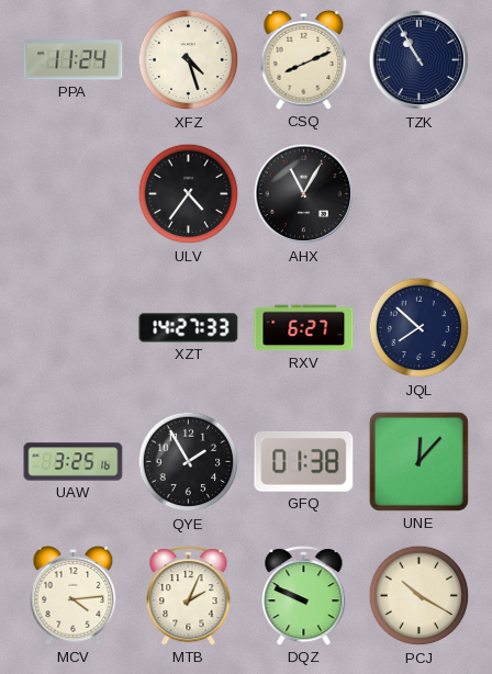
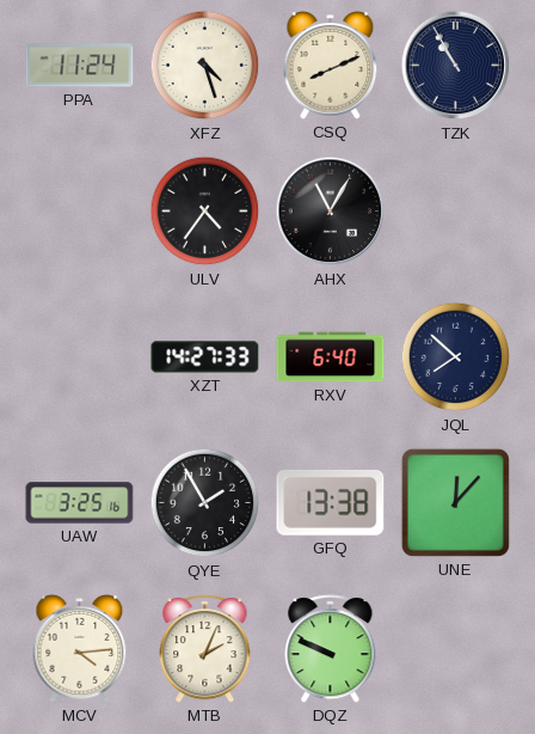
RXV: 6:27 -> 6:40 (331, 357)
GFQ: 01:38 -> 13:38 (331, 503)
PCJ: 10:20 -> none (420, 596)
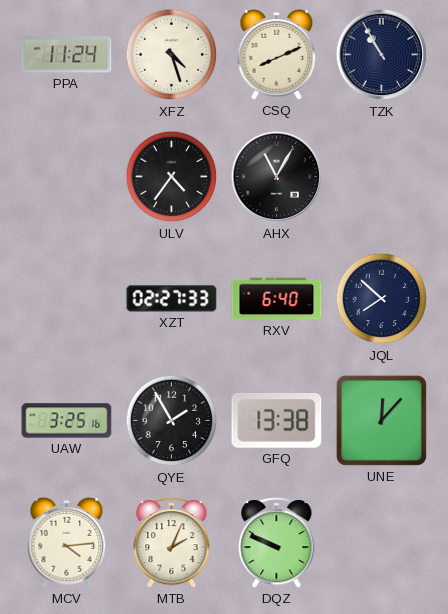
XZT: 14:27 -> 02:27 (172, 299)
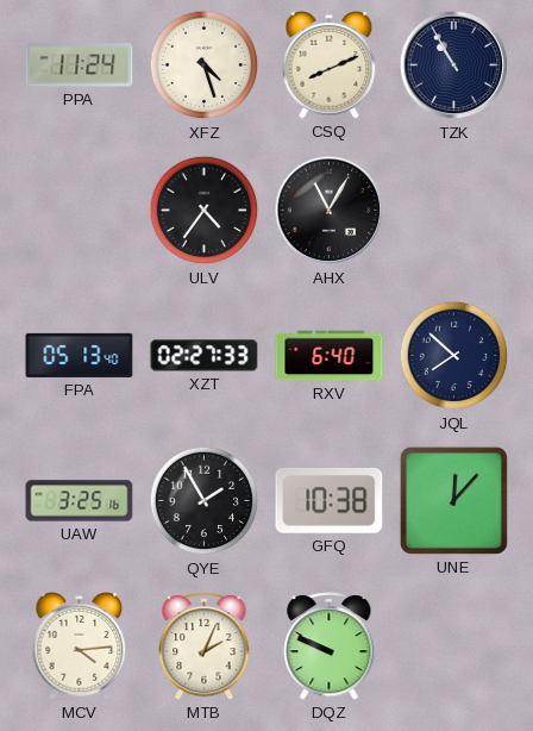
FPA: none -> 05:13 (80, 355)
GFQ: 13:38 -> 10:38 (330, 501)
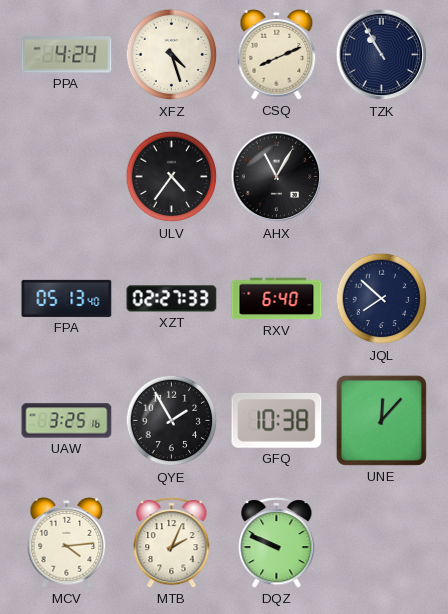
PPA: 11:24 -> 4:24 (67, 55)
